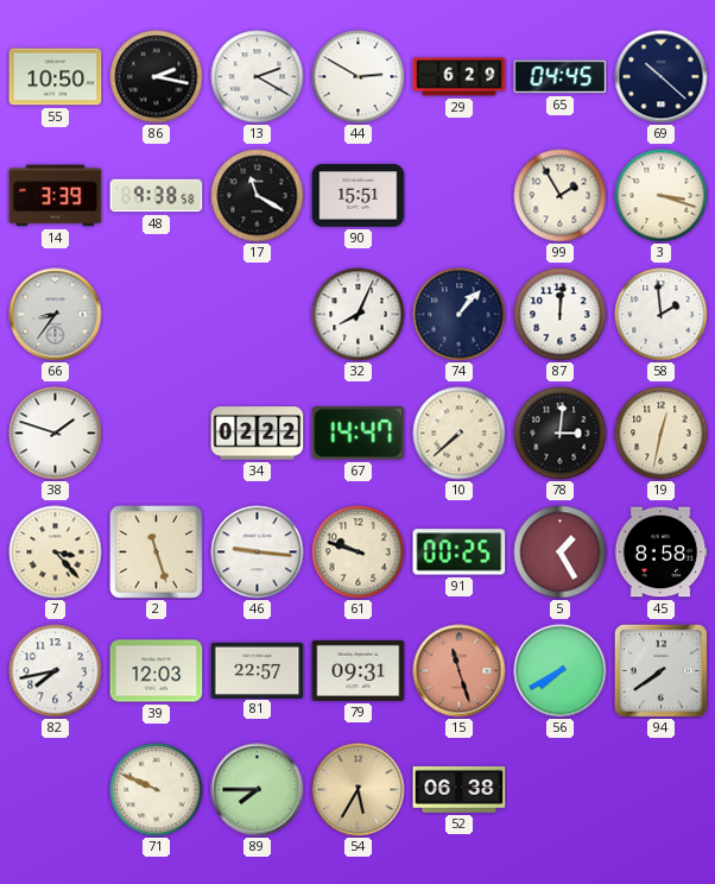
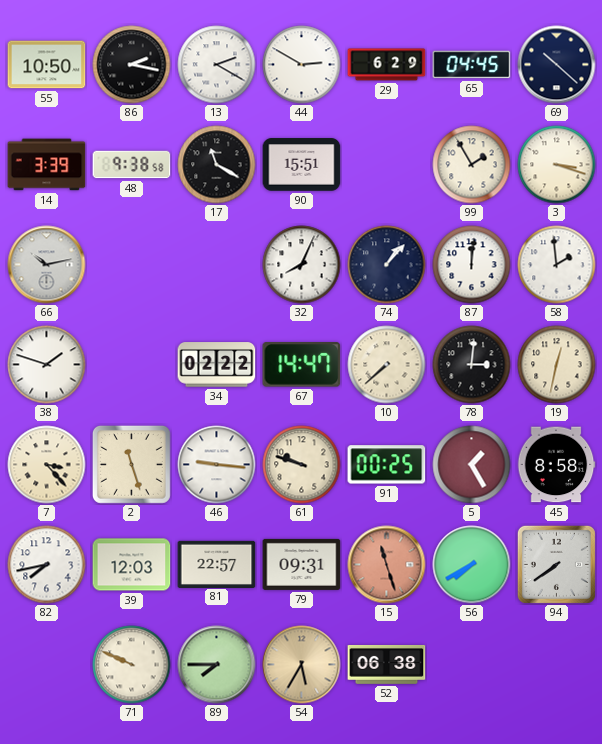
66: 8:36 -> 10:13 (47, 265)
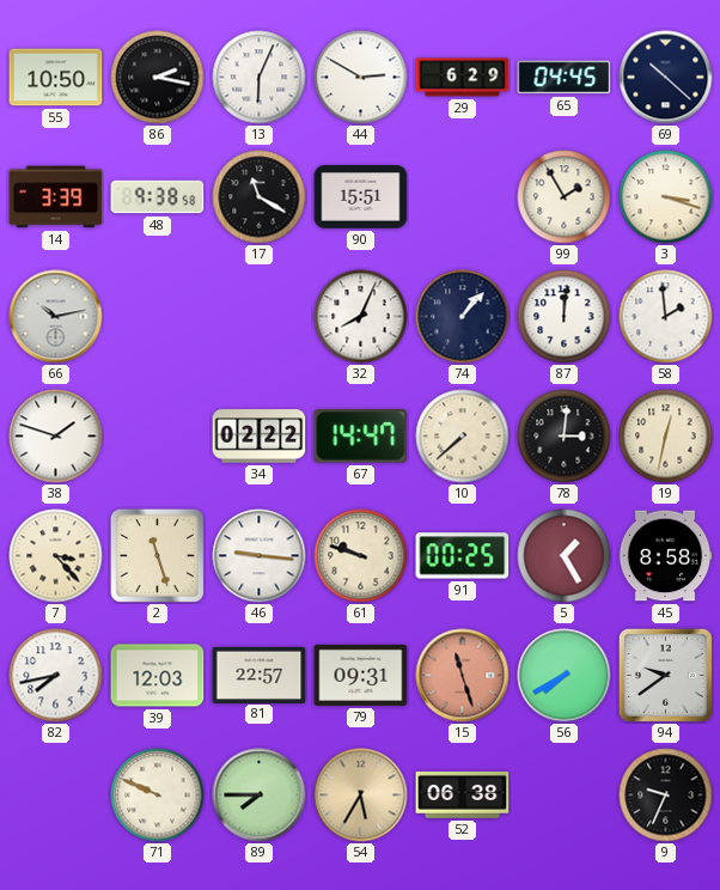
13: 2:20 -> 6:04 (260, 78)
94: 7:39 -> 9:39 (665, 675)
9: none -> 9:34 (666, 795)
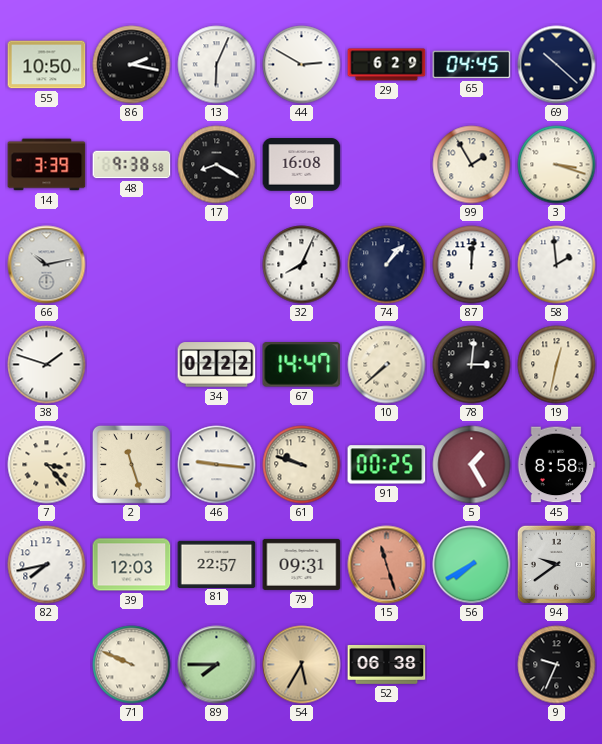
17: 11:20 -> 8:20 (217, 165)
90: 15:51 -> 16:08 (302, 165)
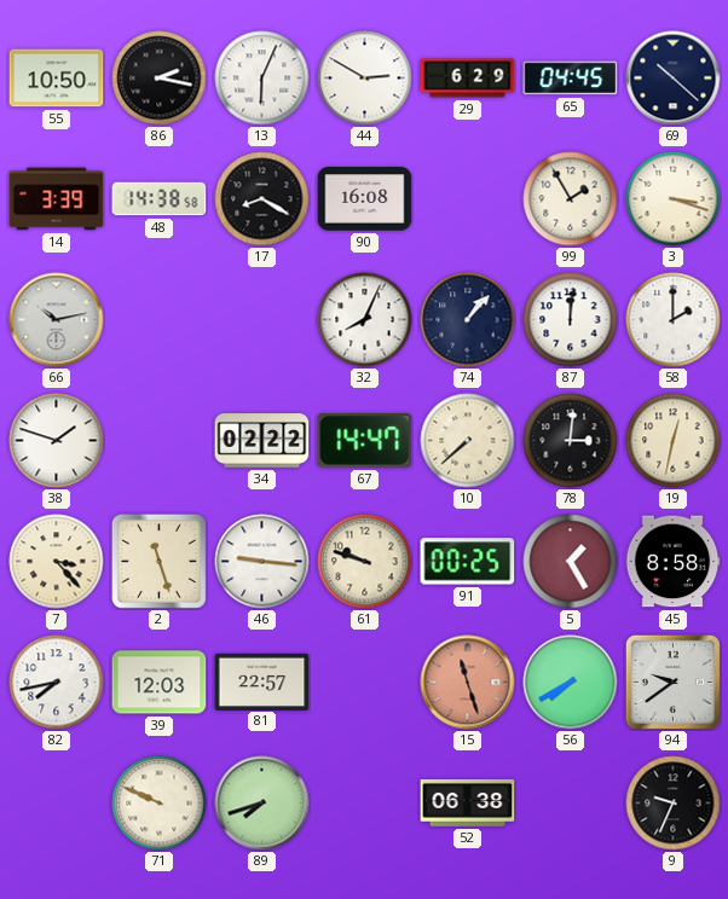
48: 9:38 -> 14:38 (160, 199)
58: 1:59 -> 2:00 (674, 320)
79: 09:31 -> none (302, 564)
89: 7:45 -> 7:42 (262, 804)
54: 5:35 -> none (302, 665)
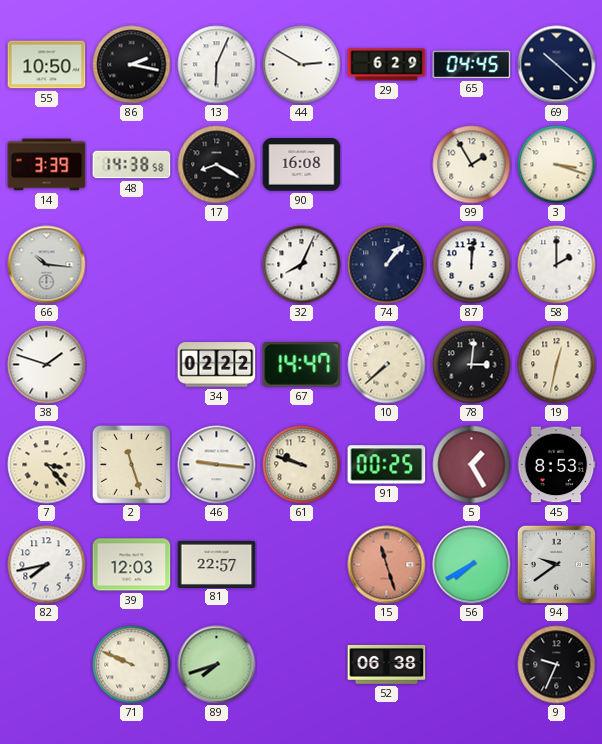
66: 10:13 -> 10:16 (47, 265)
45: 8:58 -> 8:53 (556, 465)
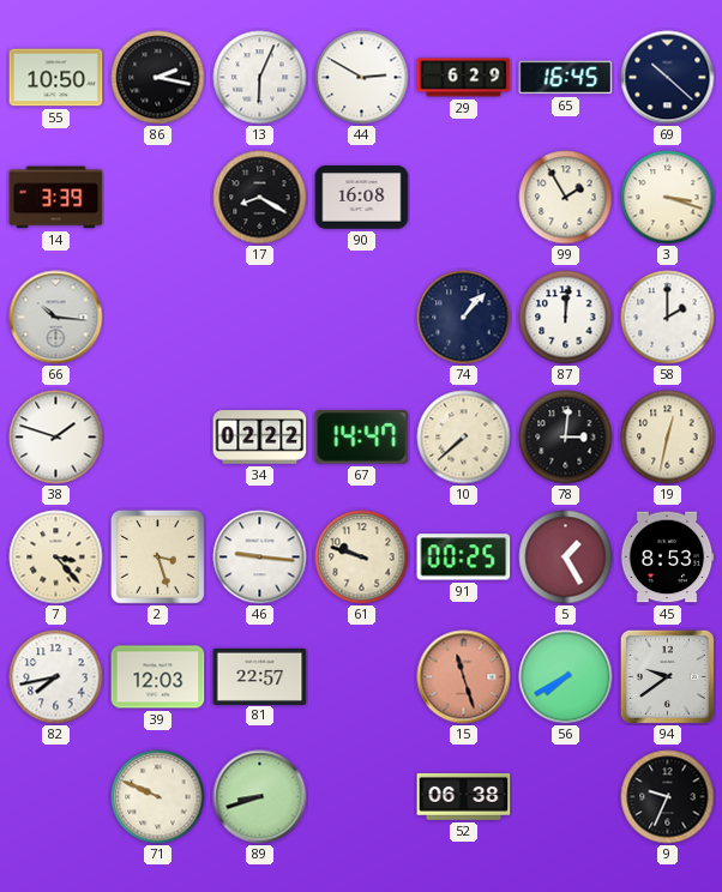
65: 04:45 -> 16:45 (566, 78)
48: 14:38 -> none (132, 165)
32: 8:04 -> none (302, 265)
2: 11:27 -> 3:27 (157, 556)
89: 7:42 -> 8:42 (260, 797)
